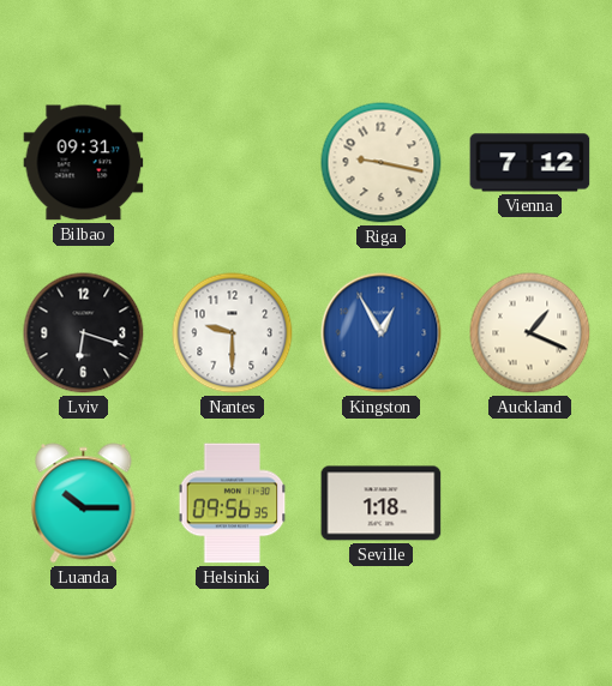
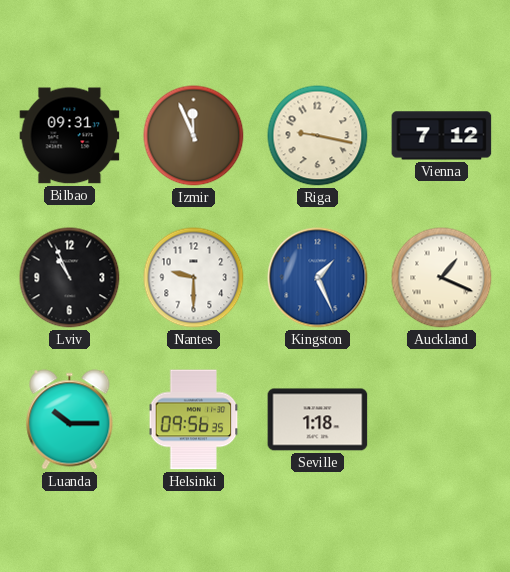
Izmir: none -> 11:56 (194, 136)
Lviv: 6:18 -> 10:56 (70, 278)
Kingston: 12:55 -> 1:26 (318, 278)
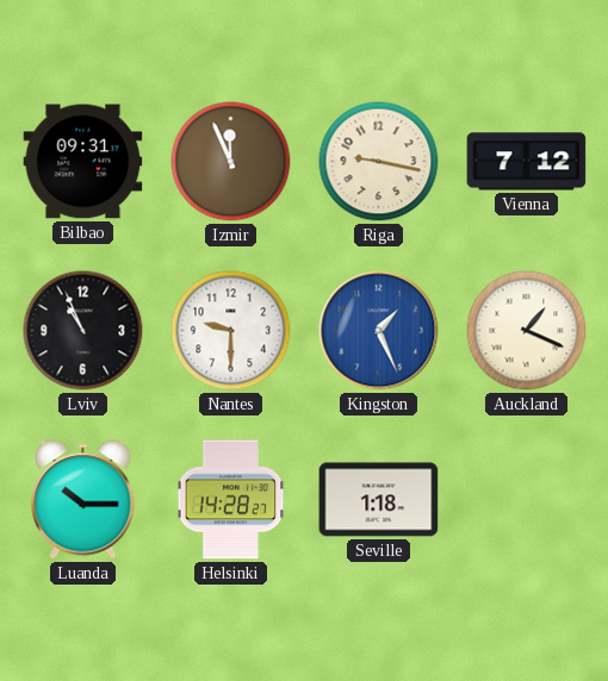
Helsinki: 09:56 -> 14:28 (231, 500)
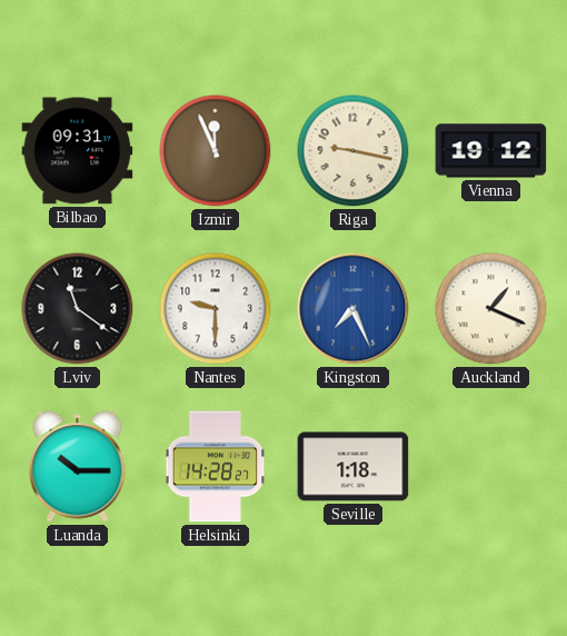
Vienna: 7:12 -> 19:12 (491, 151)
Lviv: 10:56 -> 11:21 (78, 309)
Kingston: 1:26 -> 7:26 (354, 309)
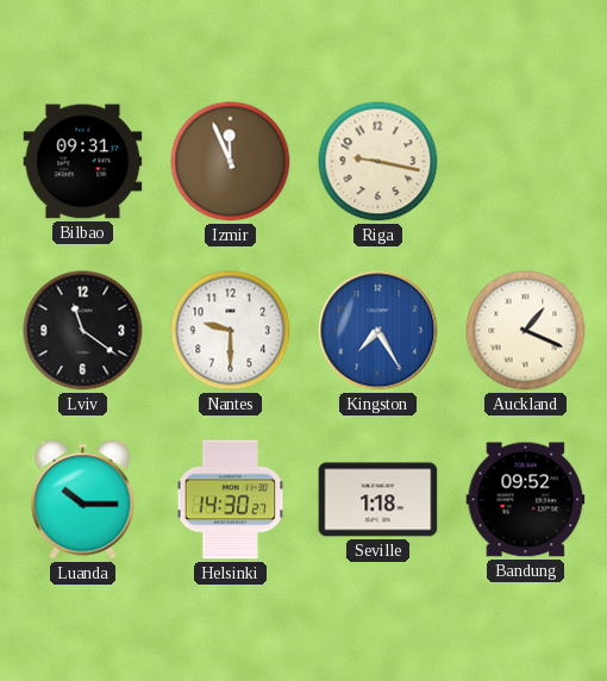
Vienna: 19:12 -> none (491, 151)
Kingston: 7:26 -> 7:25 (378, 331)
Helsinki: 14:28 -> 14:30 (231, 500)
Bandung: none -> 09:52 (526, 500)
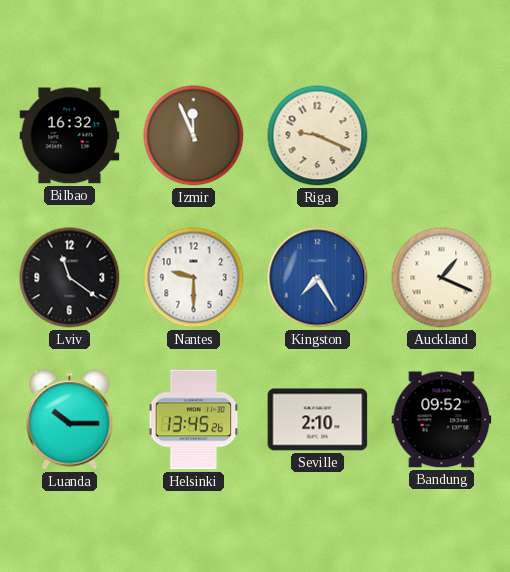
Bilbao: 09:31 -> 16:32 (70, 136)
Riga: 9:17 -> 9:19 (318, 136)
Helsinki: 14:30 -> 13:45 (194, 420)
Seville: 1:18 -> 2:10 (318, 420)
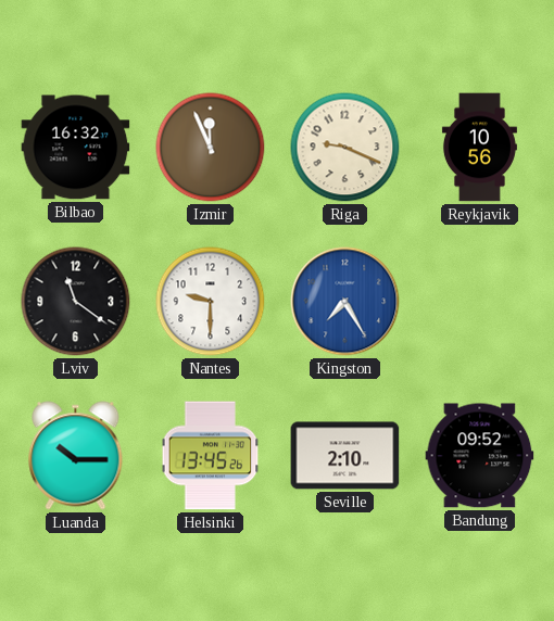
Reykjavik: none -> 10:56 (479, 148)
Auckland: 1:19 -> none (442, 278)
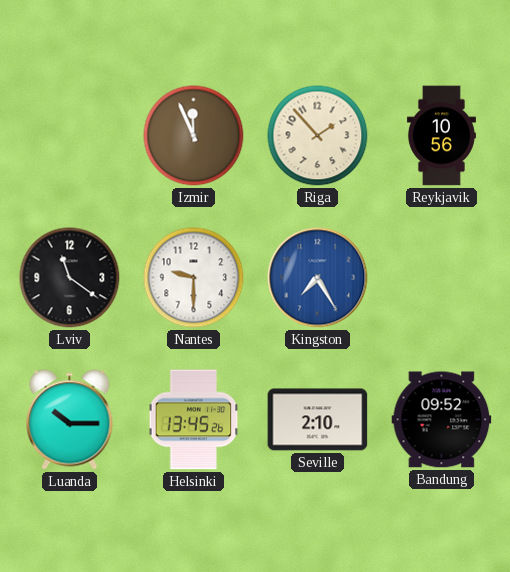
Bilbao: 16:32 -> none (76, 148)
Riga: 9:19 -> 1:53 (318, 136)
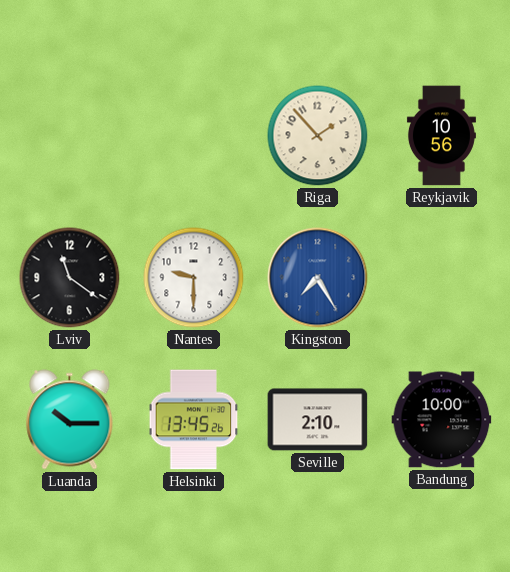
Izmir: 11:56 -> none (194, 136)
Bandung: 09:52 -> 10:00 (442, 420)
